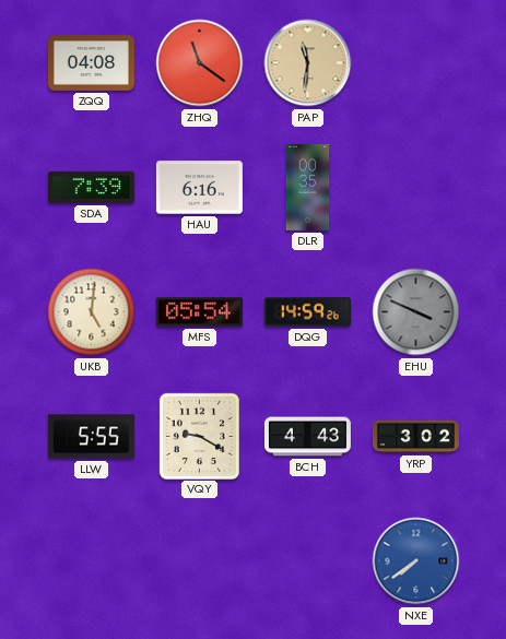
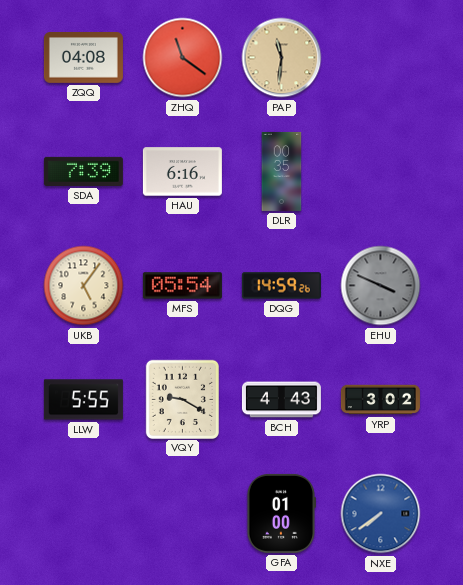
UKB: 5:01 -> 5:06 (84, 286)
GFA: none -> 01:00 (280, 513)
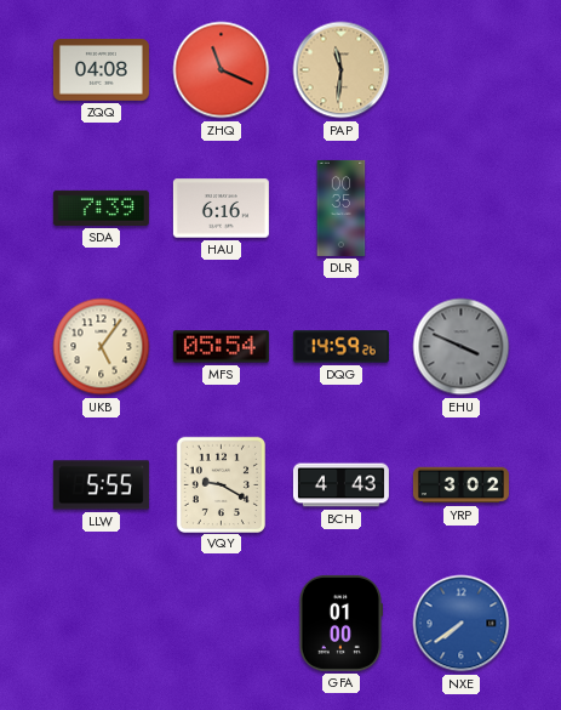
ZHQ: 11:21 -> 11:19 (222, 70)
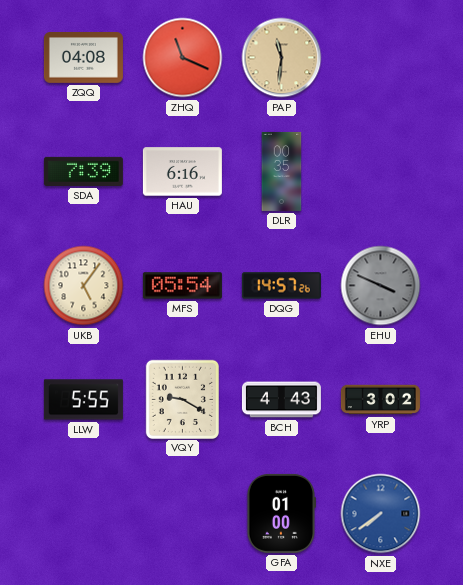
DQG: 14:59 -> 14:57 (281, 286)
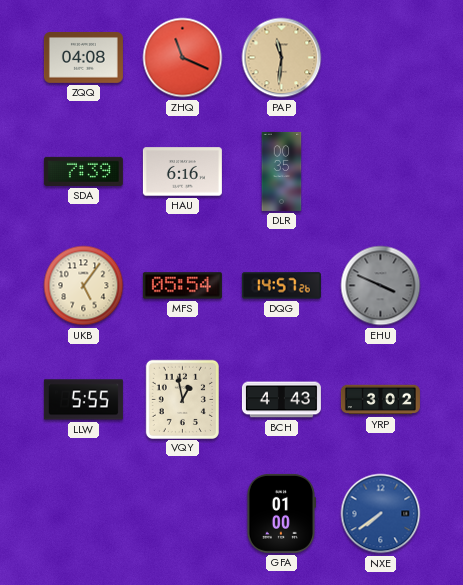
VQY: 9:20 -> 12:58 (182, 399)
